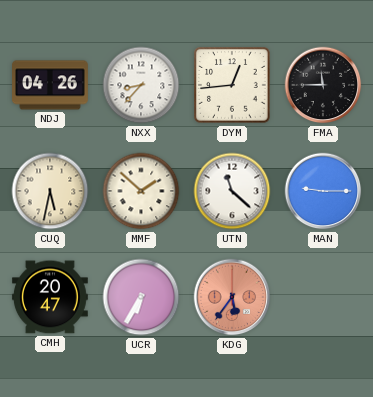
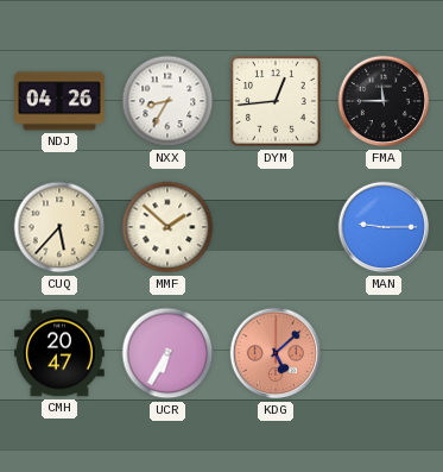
NXX: 8:37 -> 8:35 (167, 101)
CUQ: 5:32 -> 5:37 (59, 227)
UTN: 11:22 -> none (232, 191)
KDG: 5:36 -> 5:08 (276, 353)
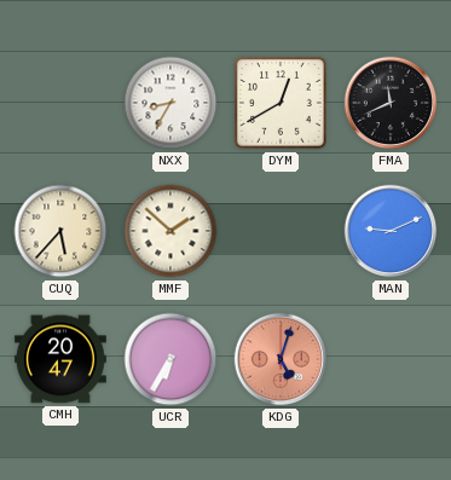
NDJ: 04:26 -> none (61, 101)
DYM: 12:44 -> 12:40 (281, 103)
FMA: 11:45 -> 11:41 (391, 103)
MAN: 9:15 -> 9:11 (391, 231)
KDG: 5:08 -> 5:03 (281, 359)
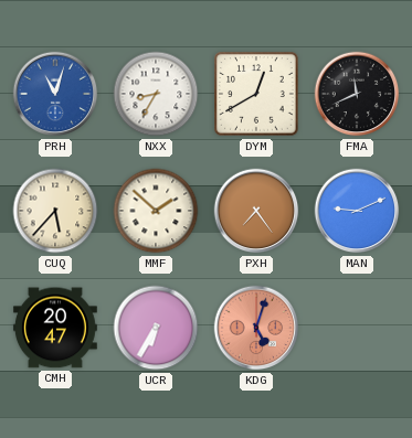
PRH: none -> 11:03 (55, 94)
PXH: none -> 7:24 (256, 211)
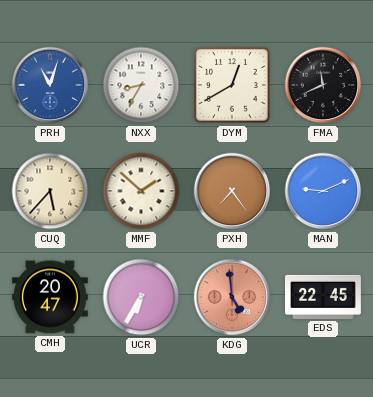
KDG: 5:03 -> 4:59 (232, 297)
EDS: none -> 22:45 (324, 297)
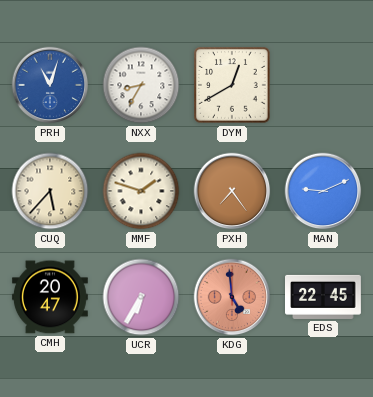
FMA: 11:41 -> none (323, 85)
MMF: 1:52 -> 1:48 (141, 191)
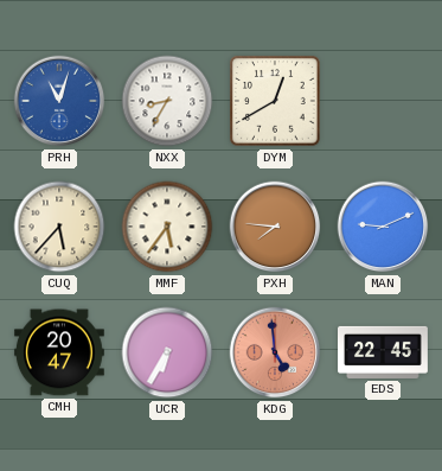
MMF: 1:48 -> 5:36 (167, 227)
PXH: 7:24 -> 7:46 (275, 227)
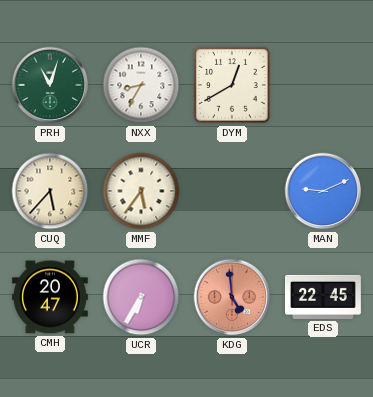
PRH dial: blue -> green (50, 85)
PXH: 7:46 -> none (275, 227)
